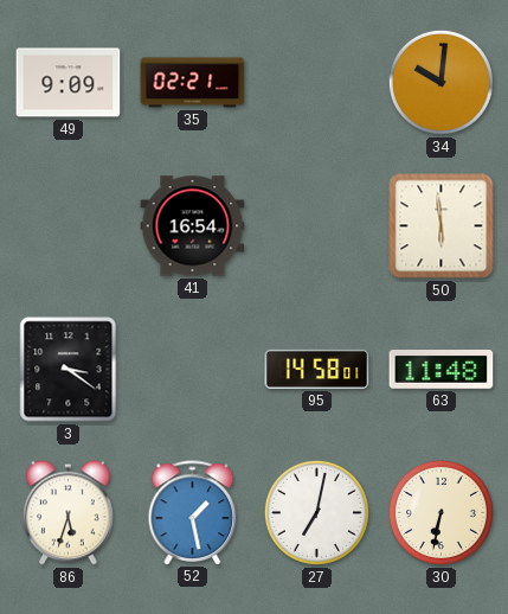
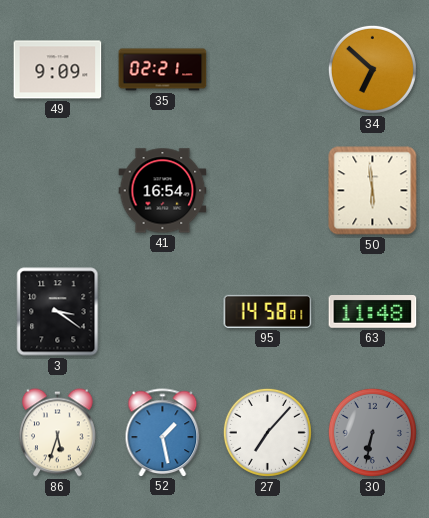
34: 10:01 -> 6:52 (372, 69)
27: 7:02 -> 7:07 (267, 432)
30 dial: cream -> grey (372, 432)
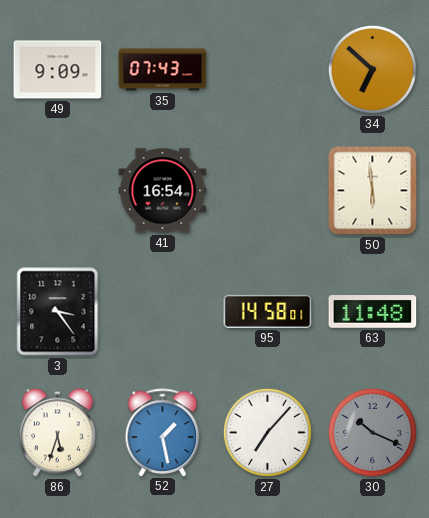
35: 02:21 -> 07:43 (163, 70)
3: 3:21 -> 3:24 (58, 312)
30: 6:32 -> 10:19 (372, 432)
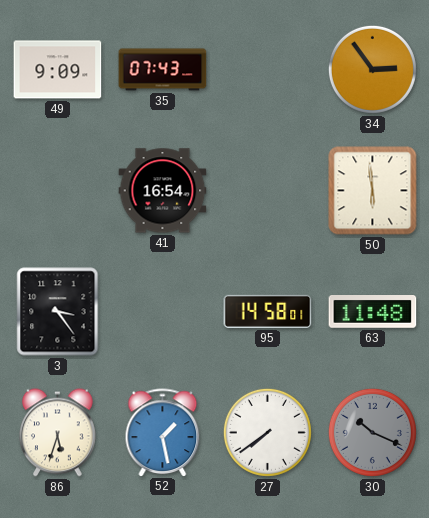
34: 6:52 -> 2:54 (372, 69)
27: 7:07 -> 7:39 (267, 432)
